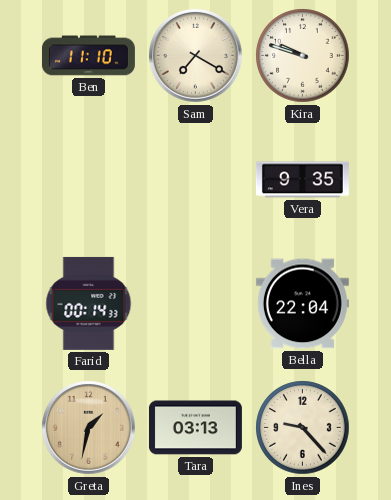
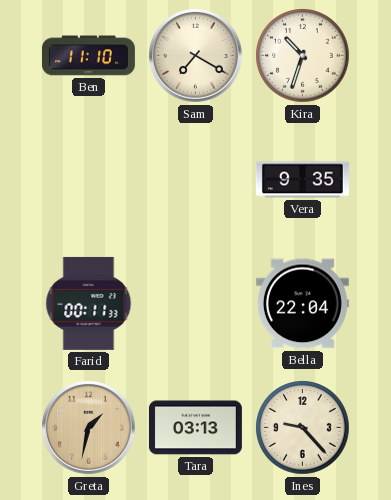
Kira: 9:48 -> 10:33 (303, 56)
Farid: 00:14 -> 00:11 (89, 303)
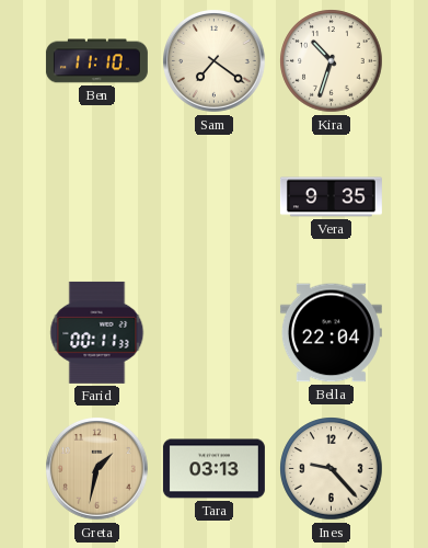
Sam: 7:20 -> 7:21 (215, 61)
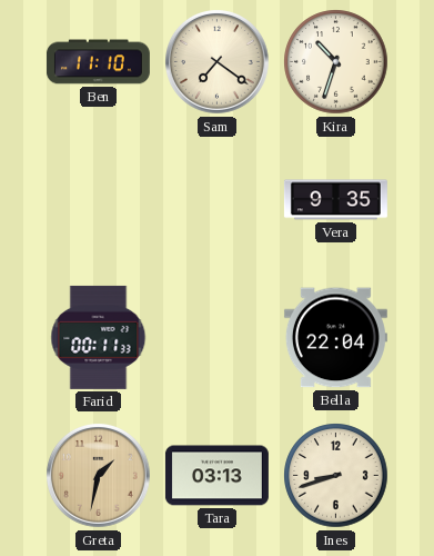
Ines: 9:23 -> 8:42 (336, 476)
